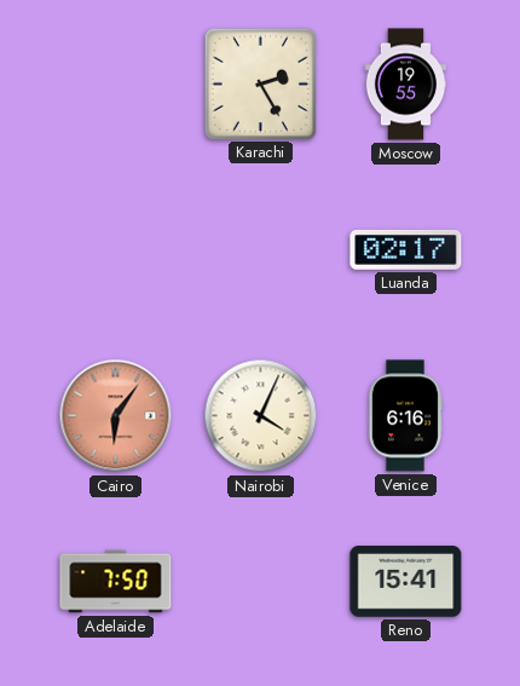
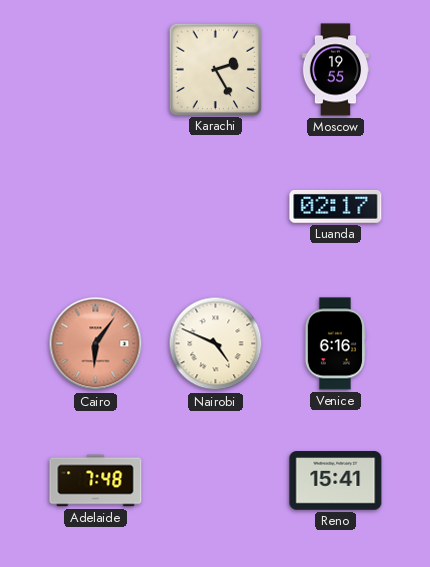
Nairobi: 4:04 -> 4:49 (216, 344)
Adelaide: 7:50 -> 7:48 (96, 481)
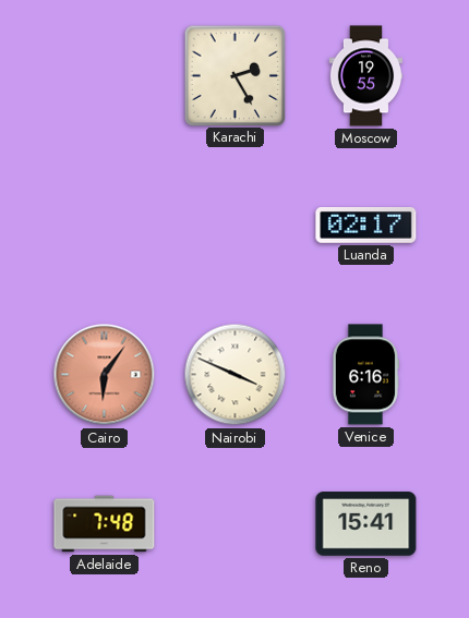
Nairobi: 4:49 -> 3:49 (236, 375)
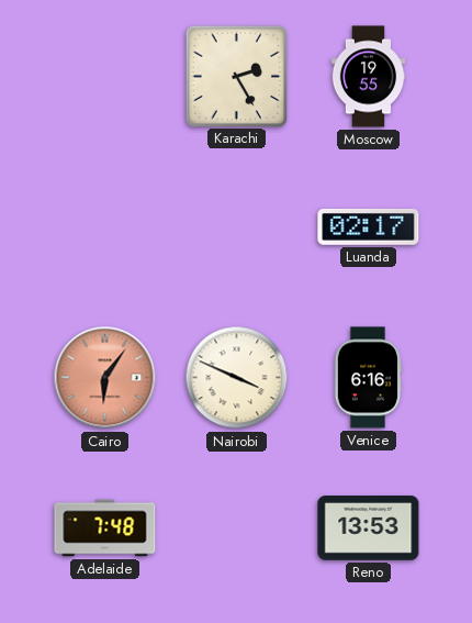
Reno: 15:41 -> 13:53 (369, 529)
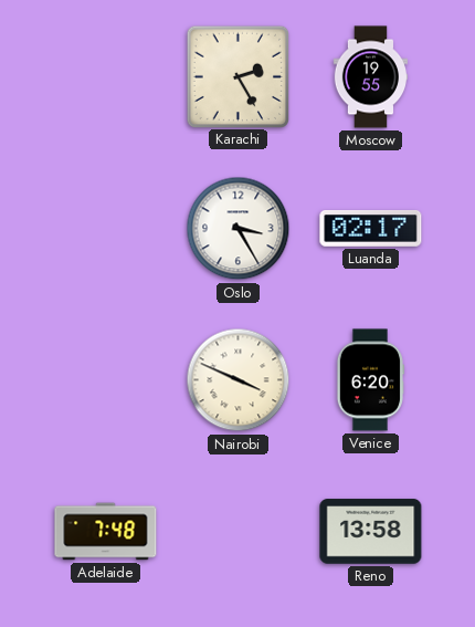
Oslo: none -> 3:25 (239, 229)
Cairo: 6:06 -> none (105, 378)
Venice: 6:16 -> 6:20 (369, 380)
Reno: 13:53 -> 13:58 (371, 532)
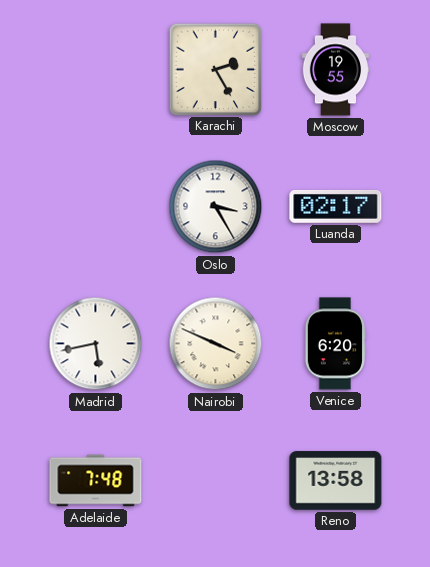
Madrid: none -> 5:43 (96, 344)
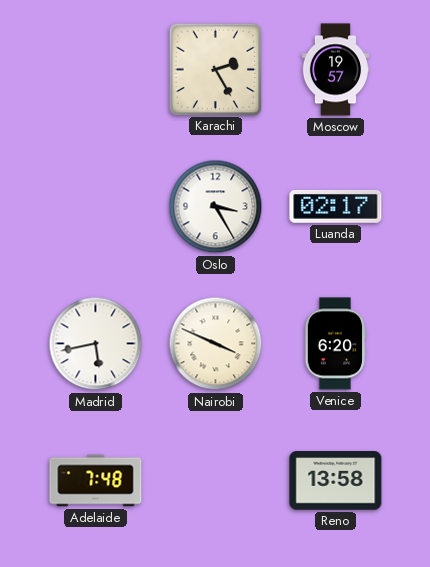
Moscow: 19:55 -> 19:57 (335, 70)
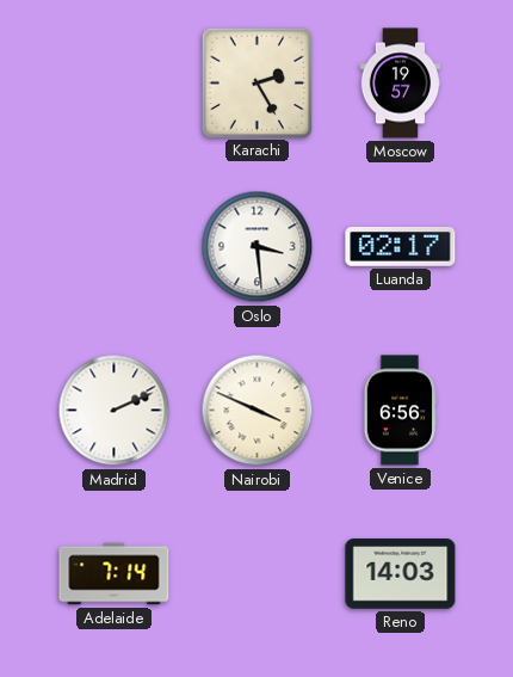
Oslo: 3:25 -> 3:29 (258, 247)
Madrid: 5:43 -> 2:11 (115, 411)
Venice: 6:20 -> 6:56 (398, 411)
Adelaide: 7:48 -> 7:14 (115, 574)
Reno: 13:58 -> 14:03 (401, 574)
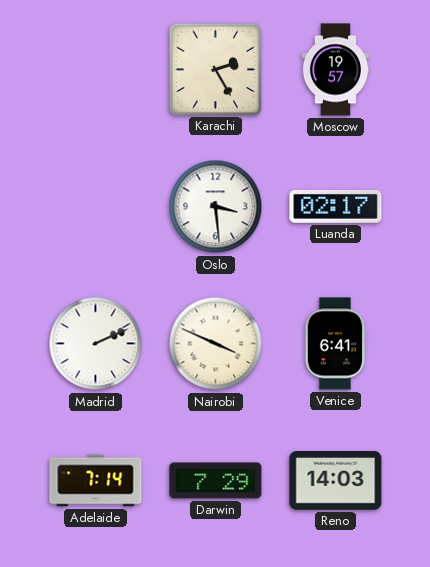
Venice: 6:56 -> 6:41 (334, 344)
Darwin: none -> 7:29 (216, 481)
